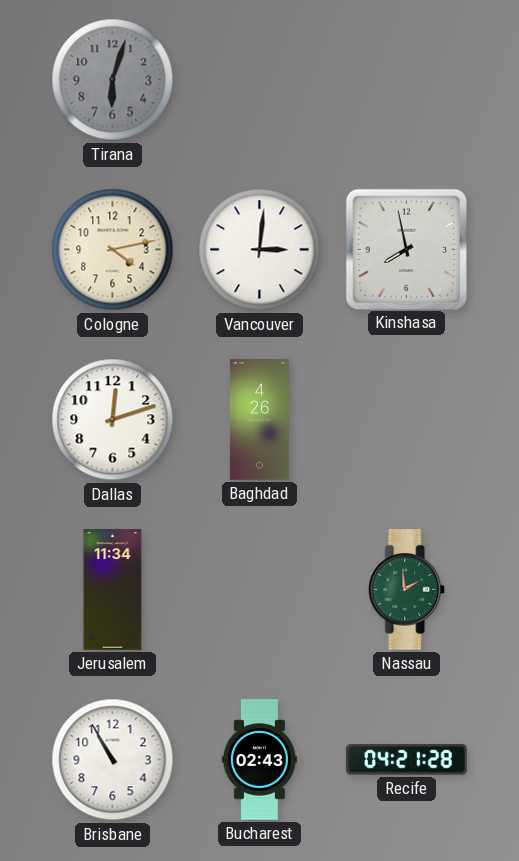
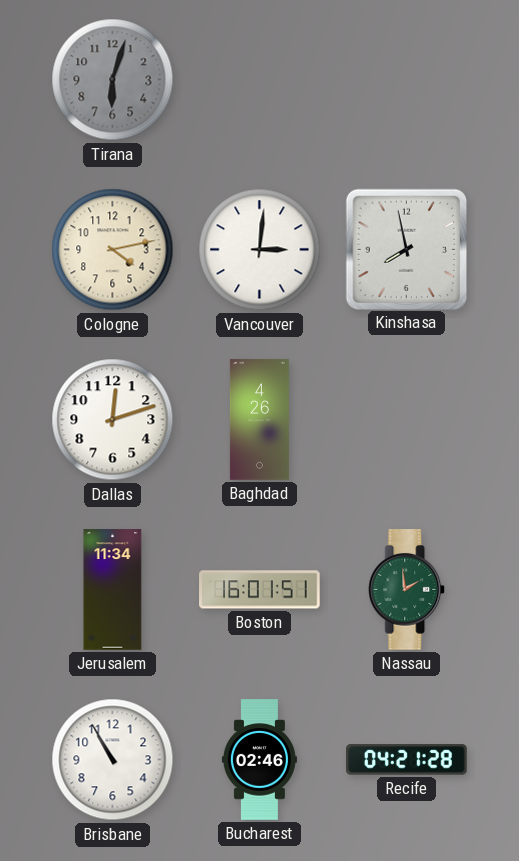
Boston: none -> 16:01 (260, 590)
Bucharest: 02:43 -> 02:46 (259, 760)
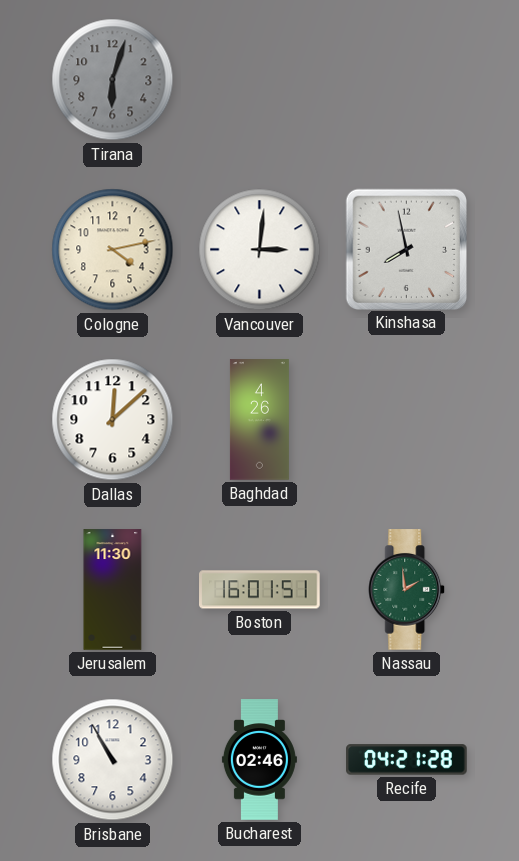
Dallas: 12:12 -> 12:08 (113, 420)
Jerusalem: 11:34 -> 11:30 (113, 590)
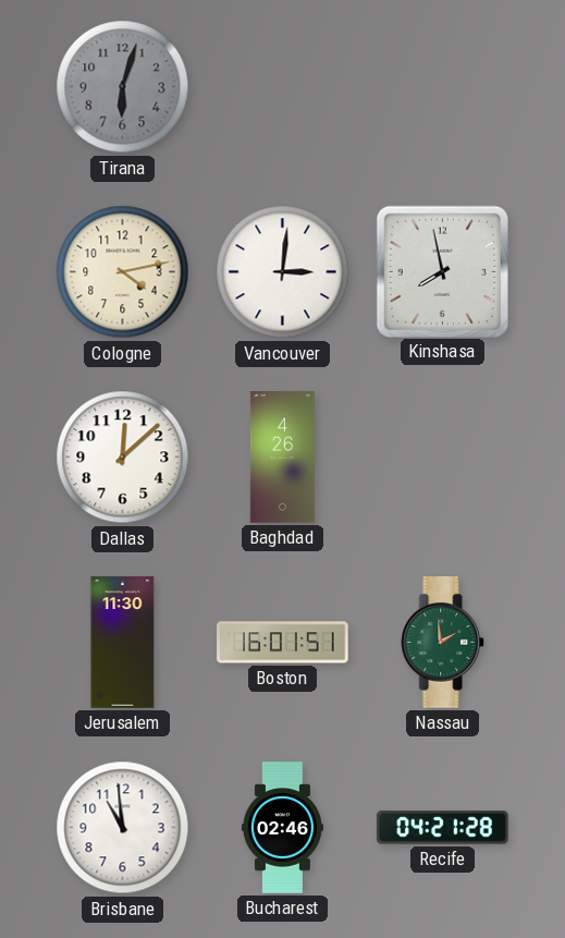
Brisbane: 10:55 -> 10:59 (123, 828)
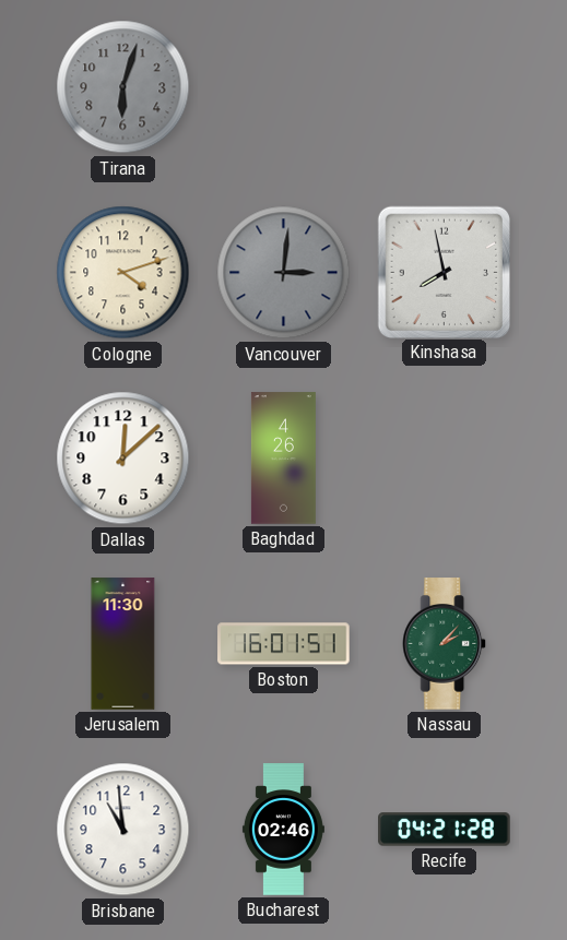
Cologne: 4:13 -> 4:12 (123, 273)
Vancouver dial: white -> grey (284, 273)
Nassau: 1:59 -> 2:07 (445, 644)
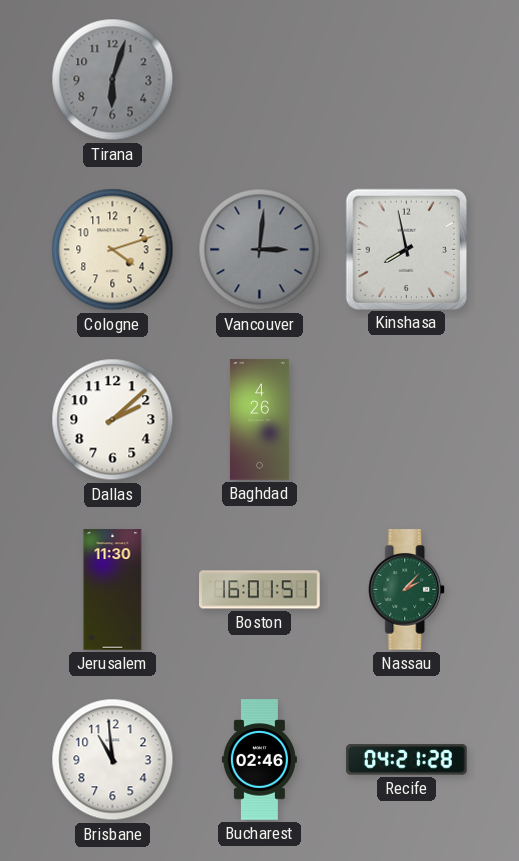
Dallas: 12:08 -> 2:08 (113, 420)
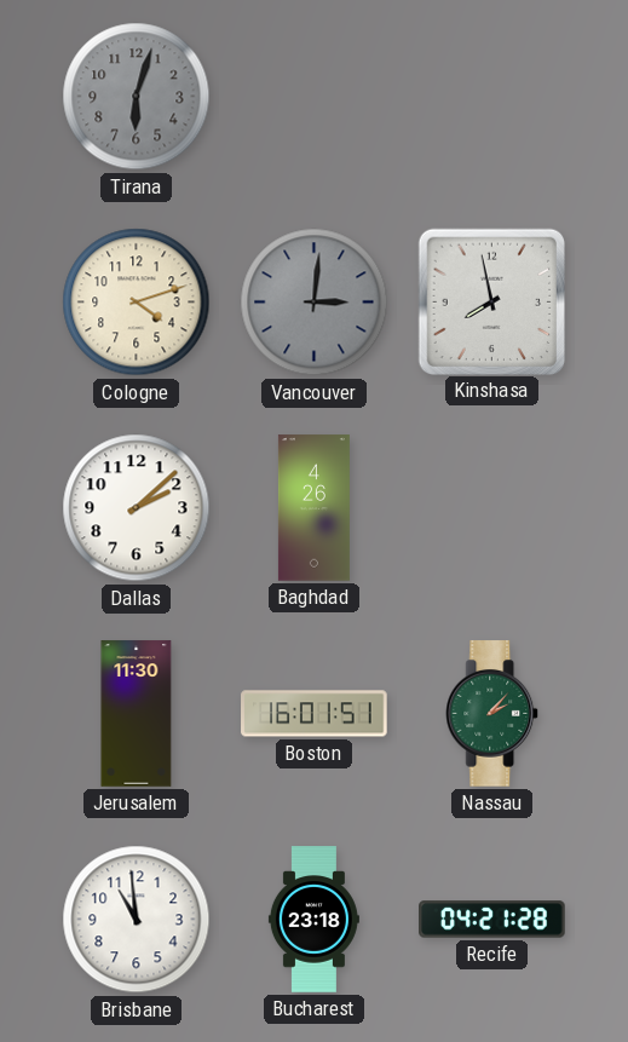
Bucharest: 02:46 -> 23:18 (313, 920)
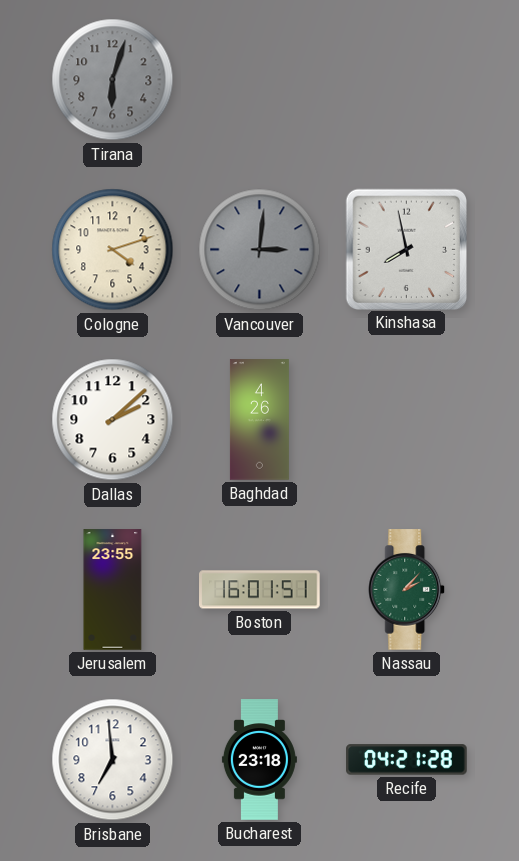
Jerusalem: 11:30 -> 23:55 (113, 590)
Brisbane: 10:59 -> 6:59 (113, 760)
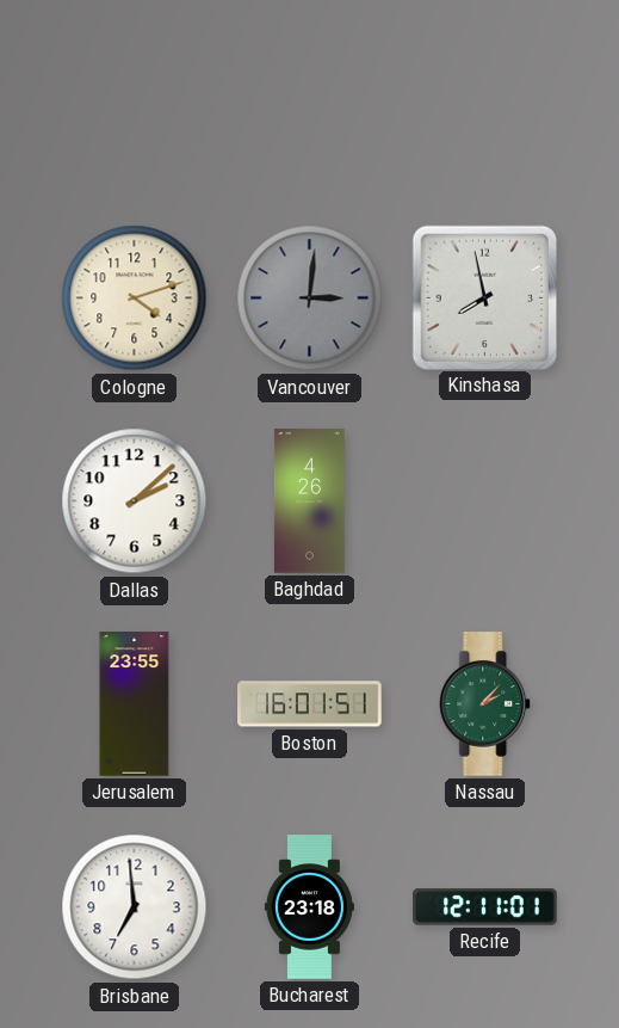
Tirana: 6:03 -> none (113, 80)
Recife: 04:21 -> 12:11 (485, 907)
